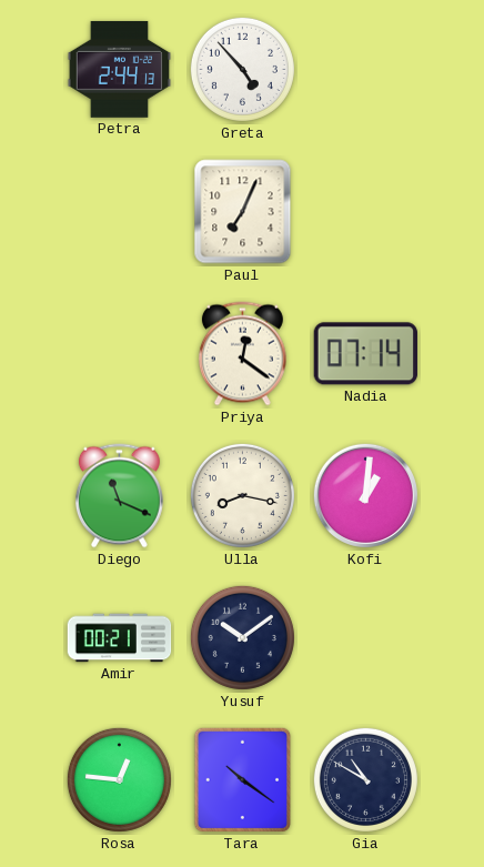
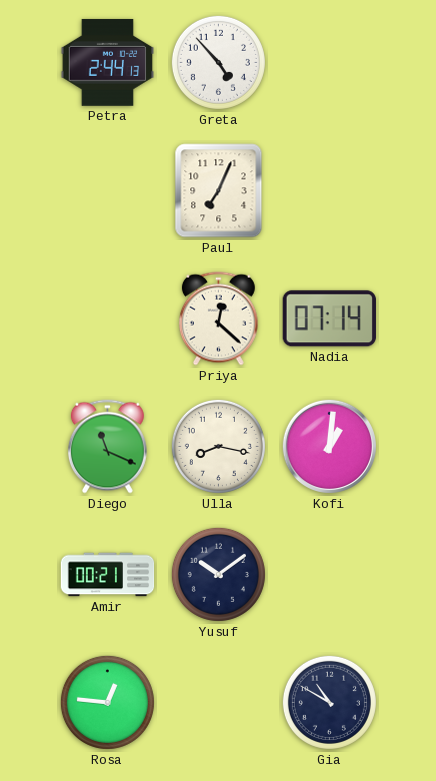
Priya: 12:21 -> 12:22 (218, 319)
Tara: 10:21 -> none (243, 780)
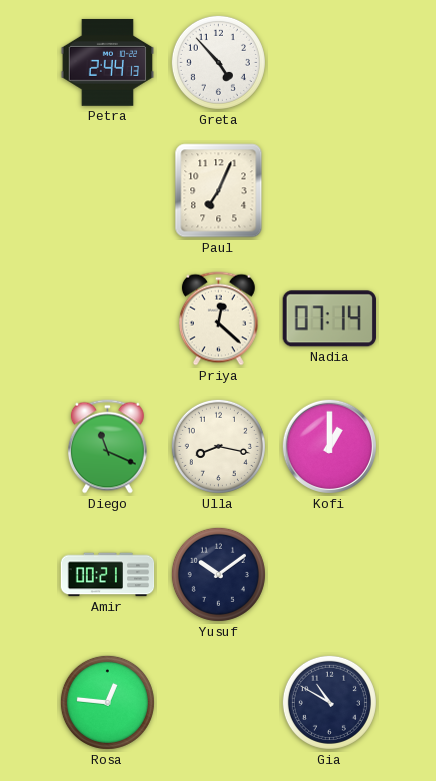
Kofi: 1:01 -> 1:00 (329, 446)
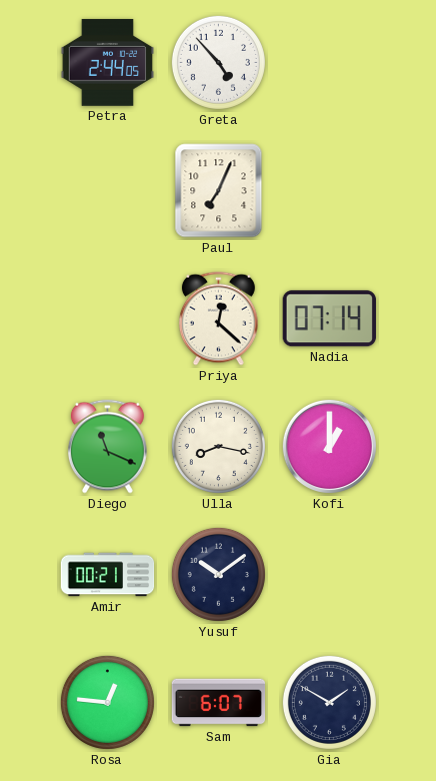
Petra: 2:44:13 -> 2:44:05 (108, 63)
Sam: none -> 6:07 (219, 703)
Gia: 10:50 -> 1:50 (329, 702)
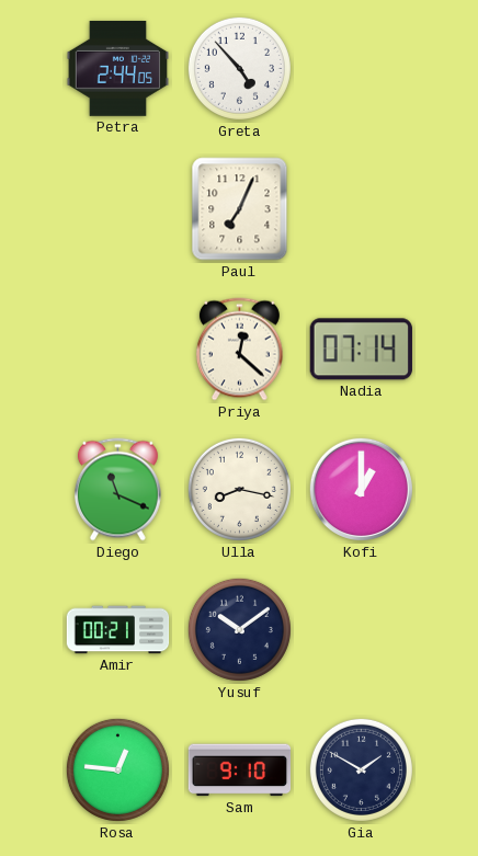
Sam: 6:07 -> 9:10 (240, 771)
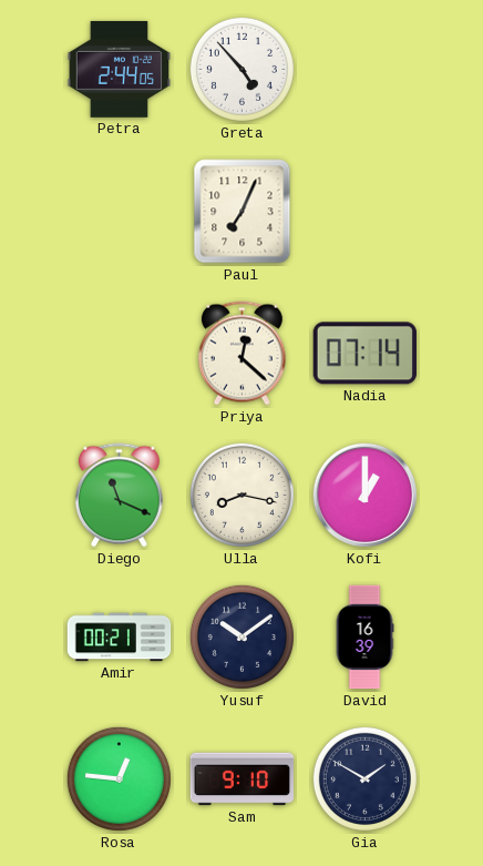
David: none -> 16:39 (364, 638)
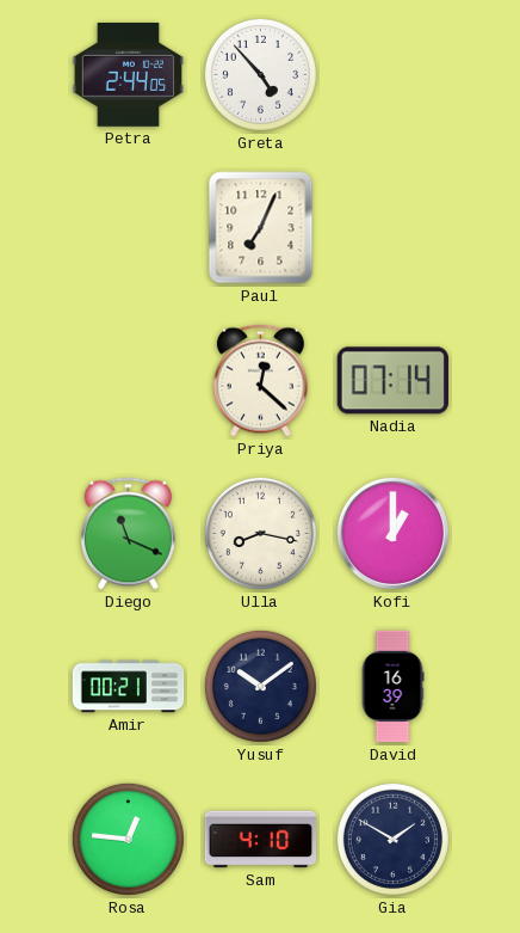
Sam: 9:10 -> 4:10 (261, 840)
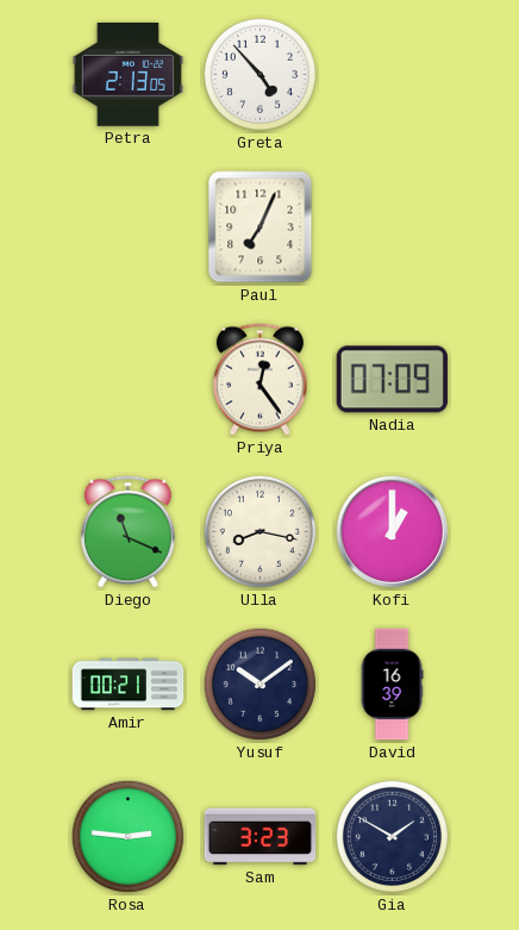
Petra: 2:44 -> 2:13 (129, 75)
Priya: 12:22 -> 12:24 (259, 380)
Nadia: 07:14 -> 07:09 (392, 380)
Rosa: 12:46 -> 2:46 (127, 836)
Sam: 4:10 -> 3:23 (261, 837)
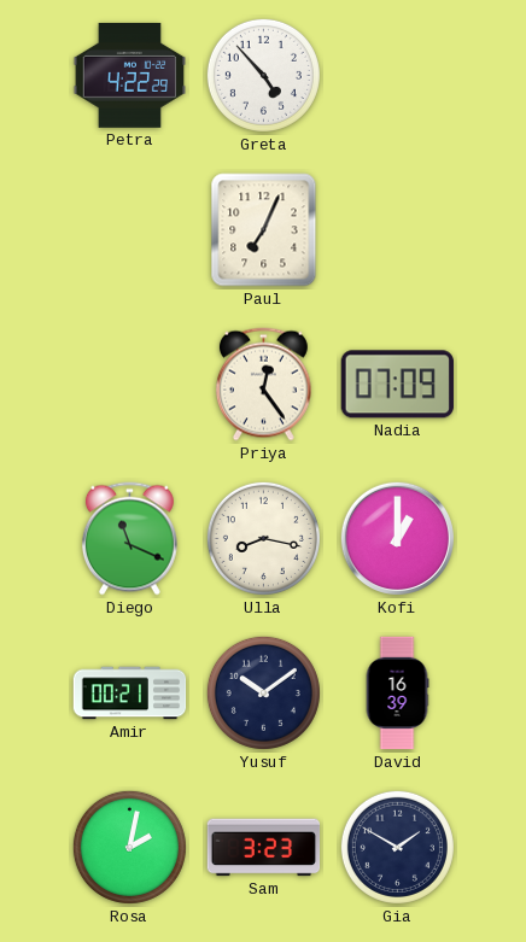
Petra: 2:13 -> 4:22 (130, 76)
Rosa: 2:46 -> 2:02 (129, 847)
